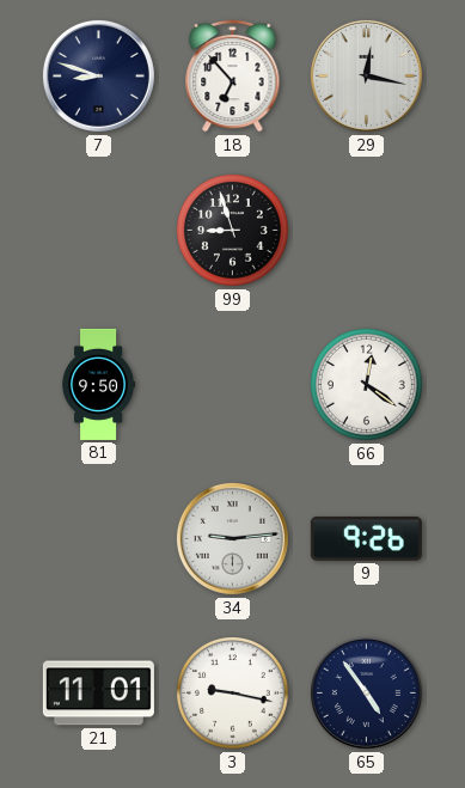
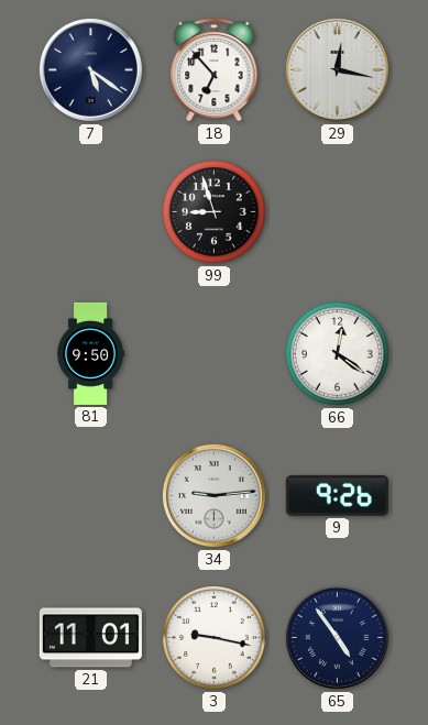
7: 8:48 -> 5:21 (90, 69)
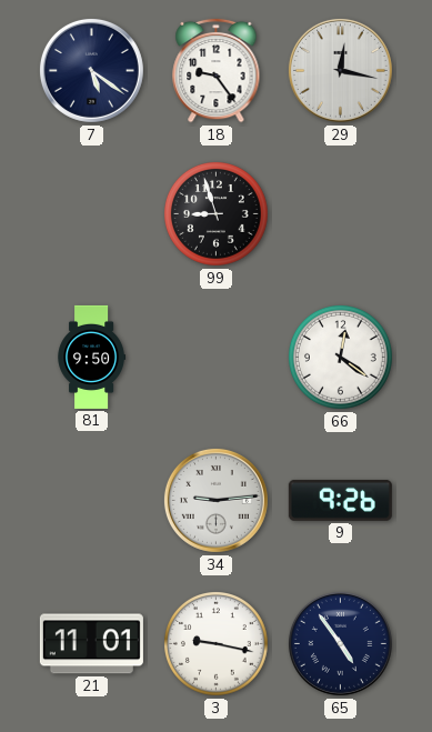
18: 6:53 -> 9:24 (217, 70)
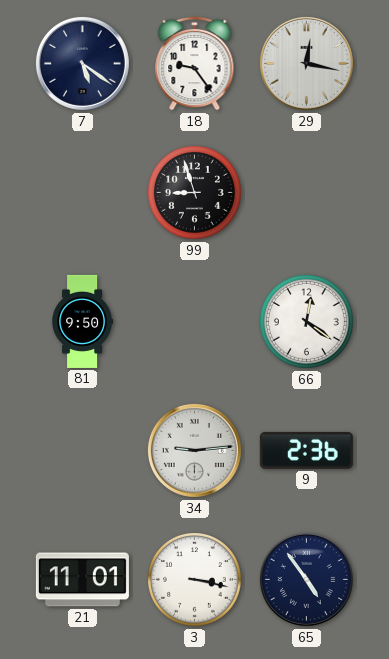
9: 9:26 -> 2:36 (306, 450)
3: 9:17 -> 3:17 (195, 580)
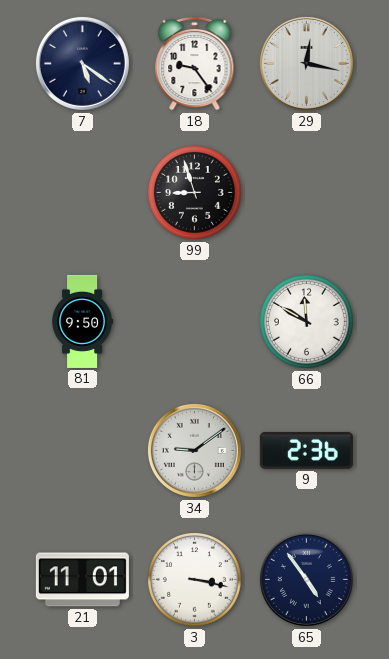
66: 12:21 -> 11:50 (307, 322)
34: 9:14 -> 9:09 (194, 450)
